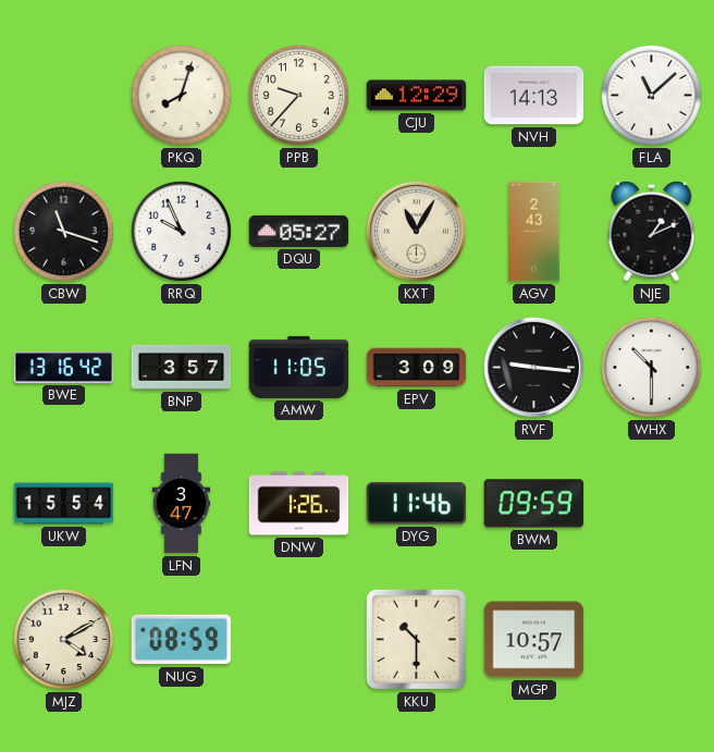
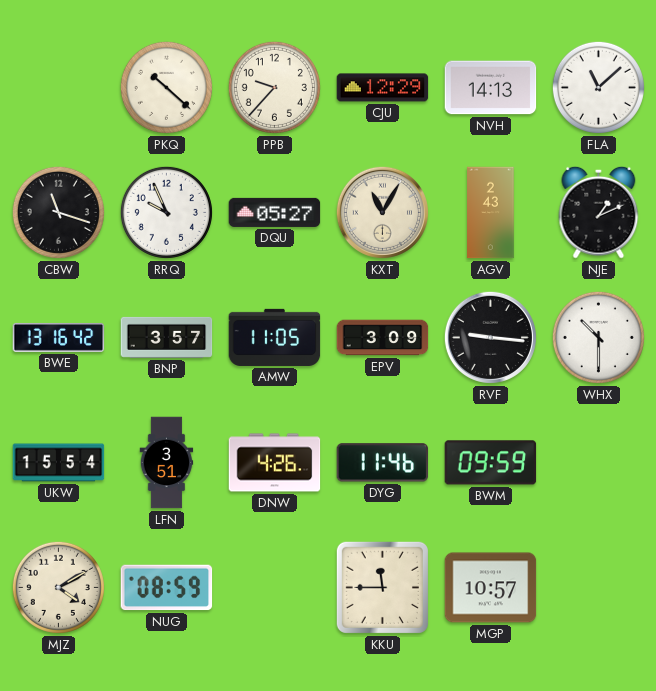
PKQ: 8:03 -> 10:22 (166, 87)
LFN: 3:47 -> 3:51 (167, 463)
DNW: 1:26 -> 4:26 (275, 463)
KKU: 10:30 -> 11:45 (382, 587)
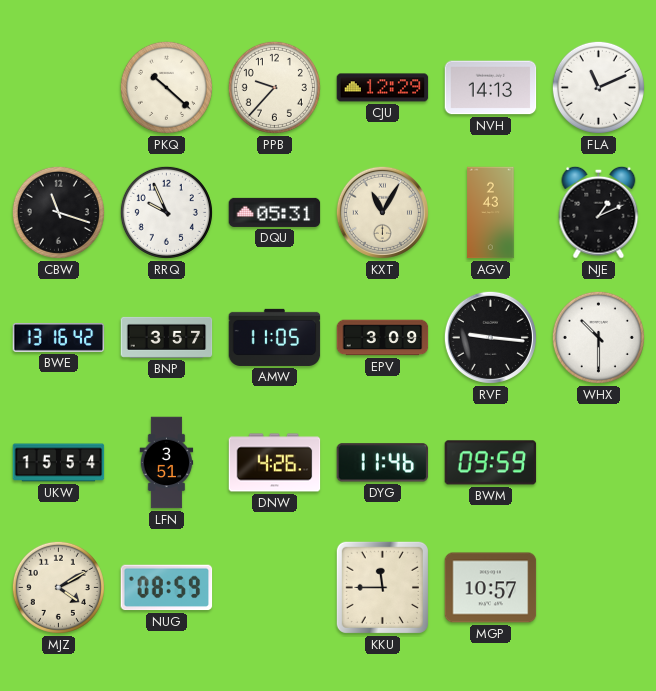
FLA: 11:08 -> 11:11 (598, 87)
DQU: 05:27 -> 05:31 (275, 212)
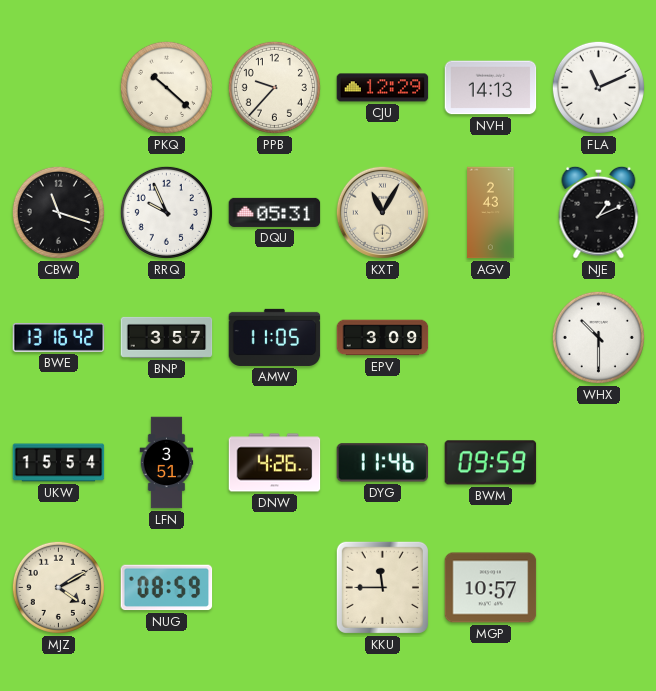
RVF: 9:16 -> none (490, 337)
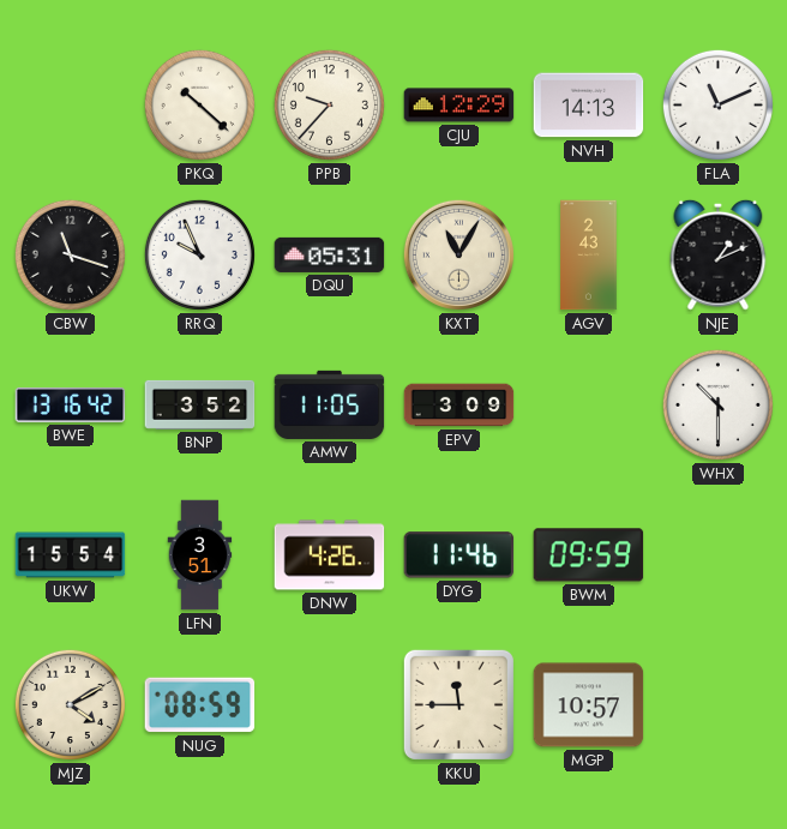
BNP: 3:57 -> 3:52 (200, 404)
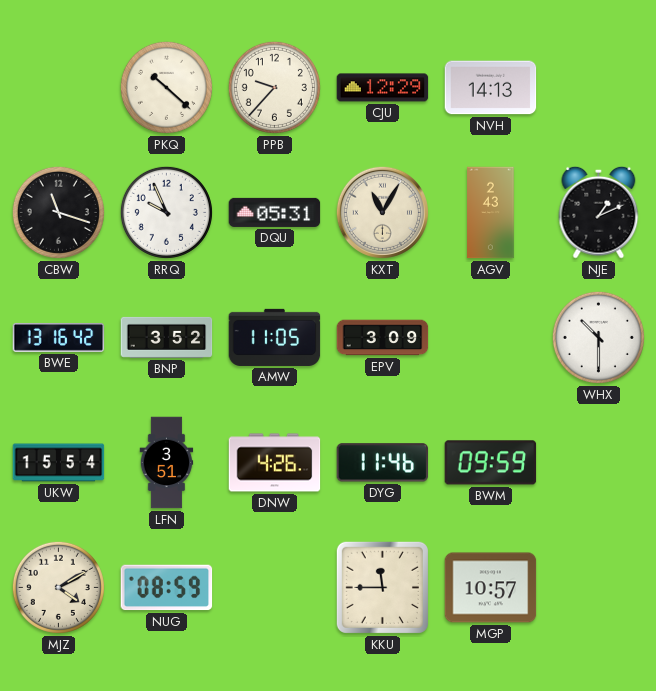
FLA: 11:11 -> none (717, 104)
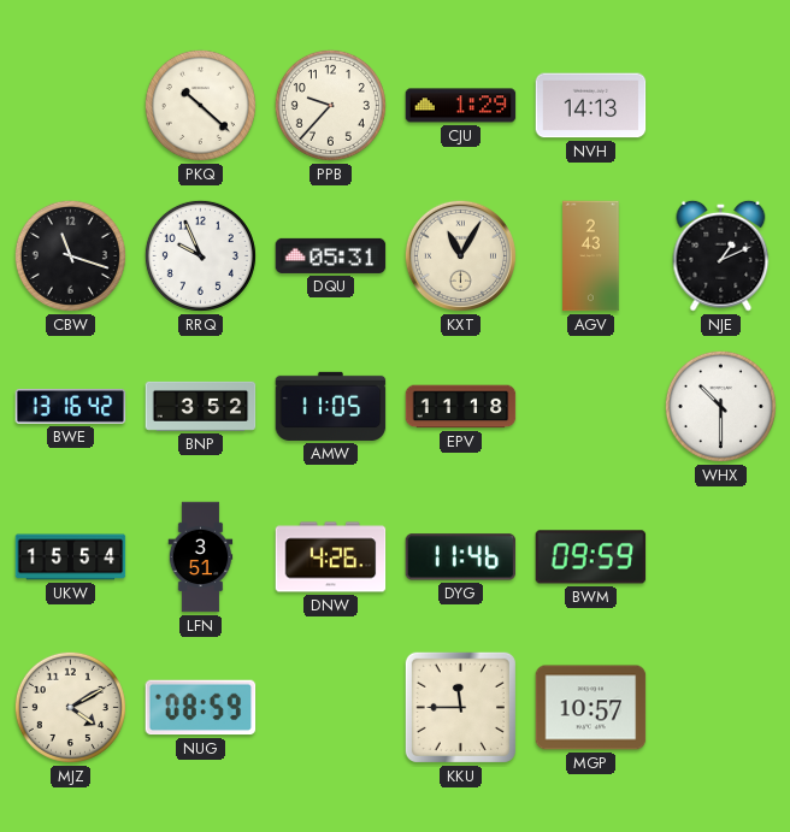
CJU: 12:29 -> 1:29 (461, 106)
EPV: 3:09 -> 11:18 (461, 407)
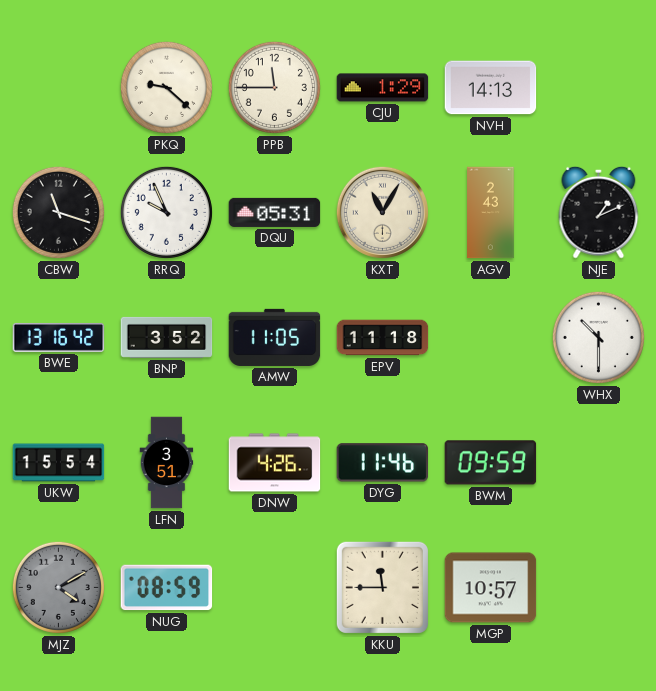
PKQ: 10:22 -> 9:22 (166, 87)
PPB: 9:37 -> 11:45 (274, 87)
MJZ dial: cream -> grey (58, 587)
